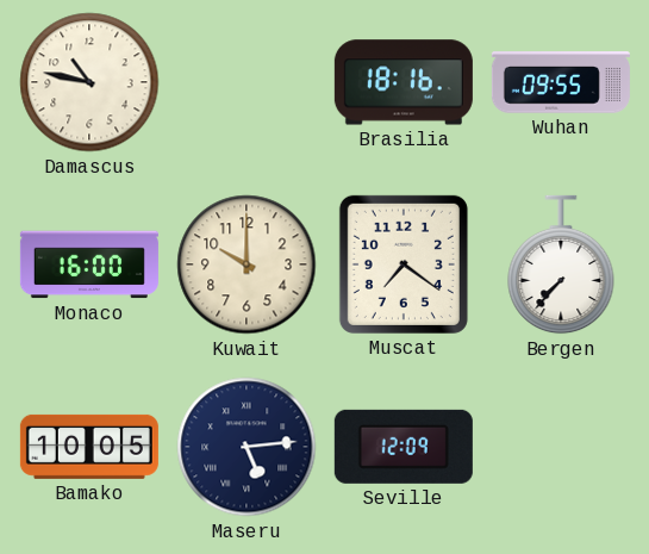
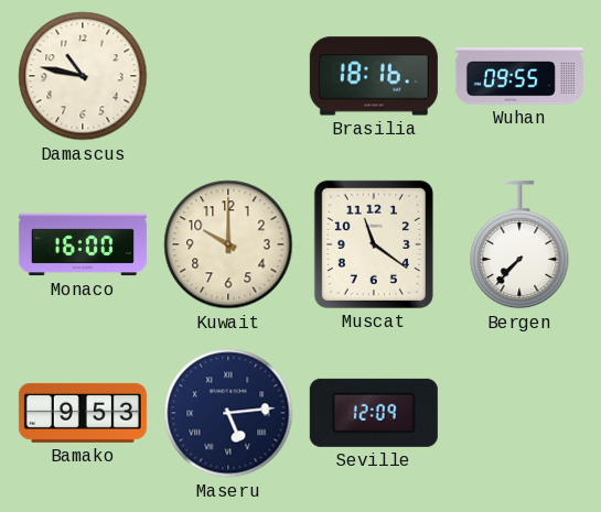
Muscat: 7:21 -> 11:21 (374, 244)
Bamako: 10:05 -> 9:53 (83, 413)
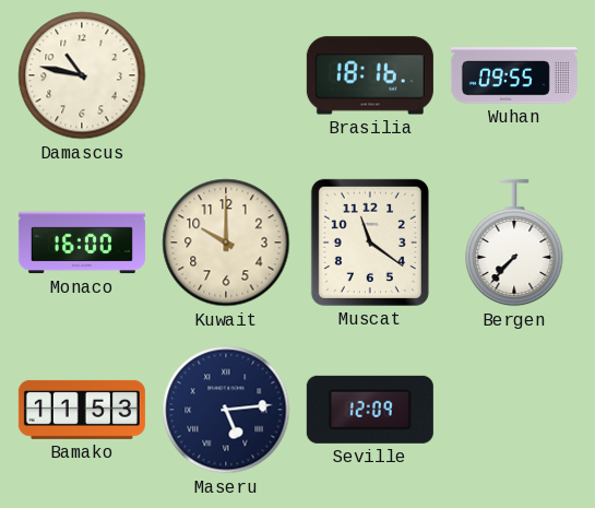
Bamako: 9:53 -> 11:53 (82, 410)
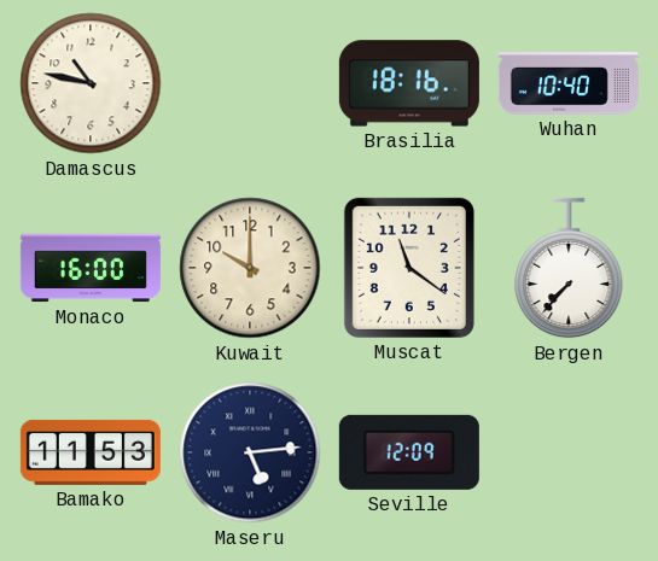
Wuhan: 09:55 -> 10:40 (569, 83)
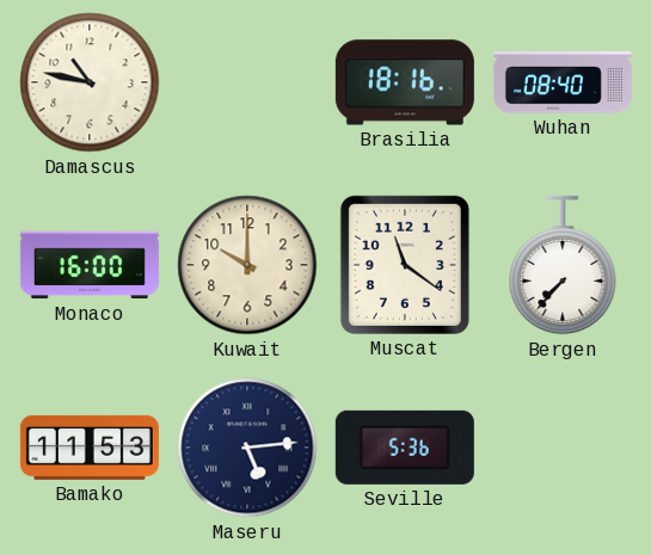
Wuhan: 10:40 -> 08:40 (563, 82)
Seville: 12:09 -> 5:36 (405, 448)
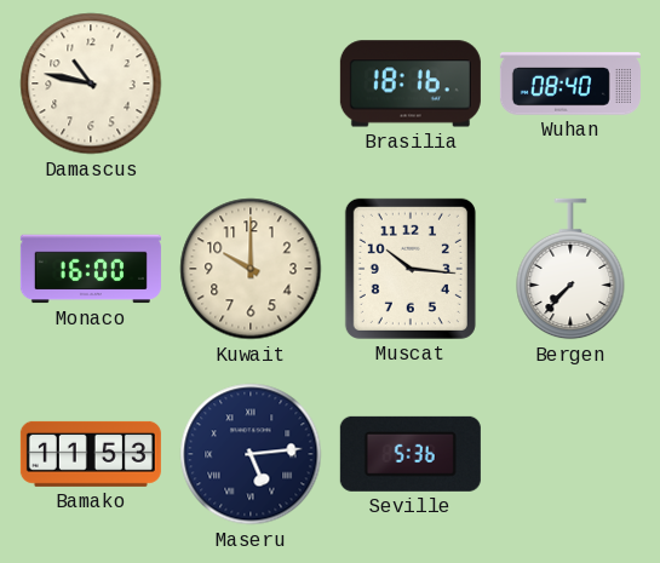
Muscat: 11:21 -> 10:16 (411, 269)
